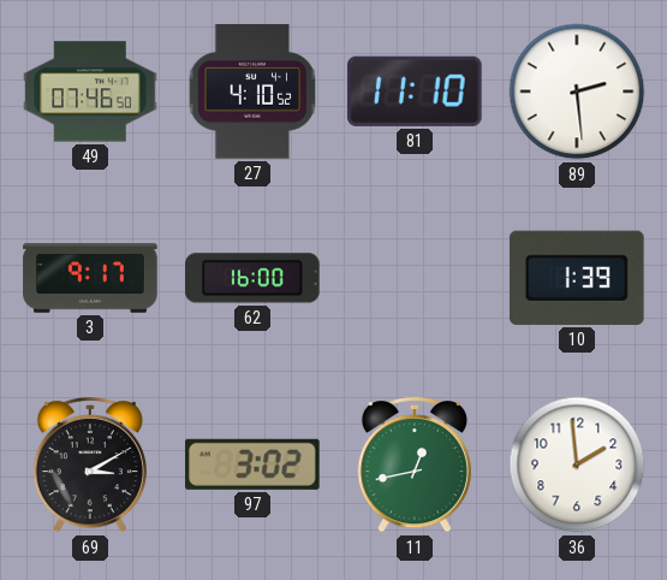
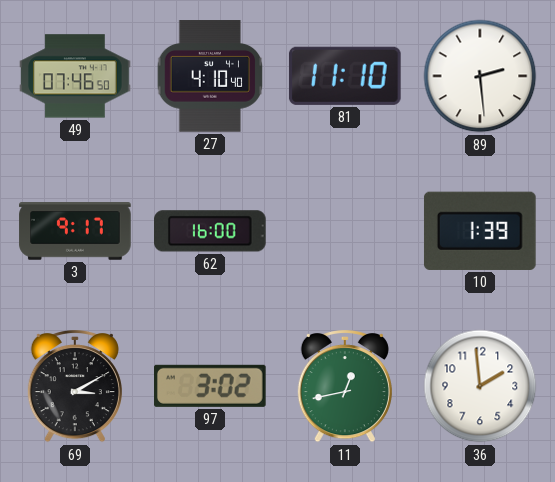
27: 4:10:52 -> 4:10:40 (210, 76)
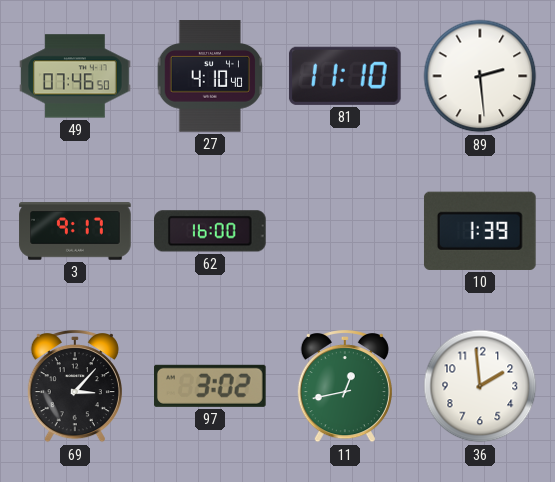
69: 3:10 -> 3:07 (75, 387)
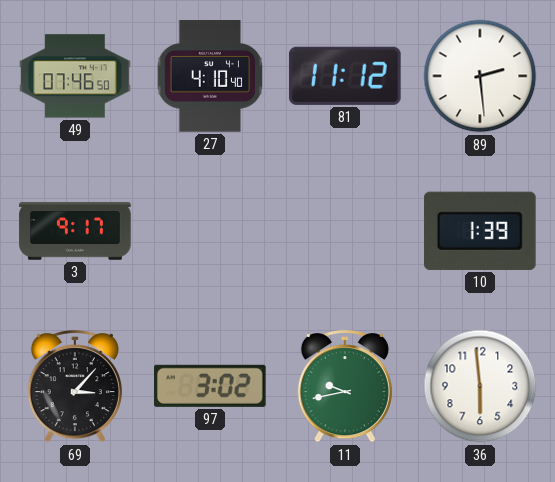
81: 11:10 -> 11:12 (345, 76)
62: 16:00 -> none (211, 231)
11: 12:43 -> 9:43 (345, 387)
36: 1:59 -> 5:59 (480, 386)
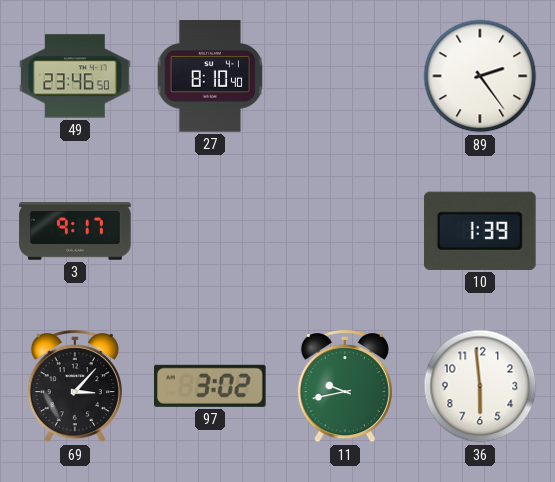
49: 07:46 -> 23:46 (75, 76)
27: 4:10 -> 8:10 (210, 76)
81: 11:12 -> none (345, 76)
89: 2:29 -> 2:24 (480, 76)
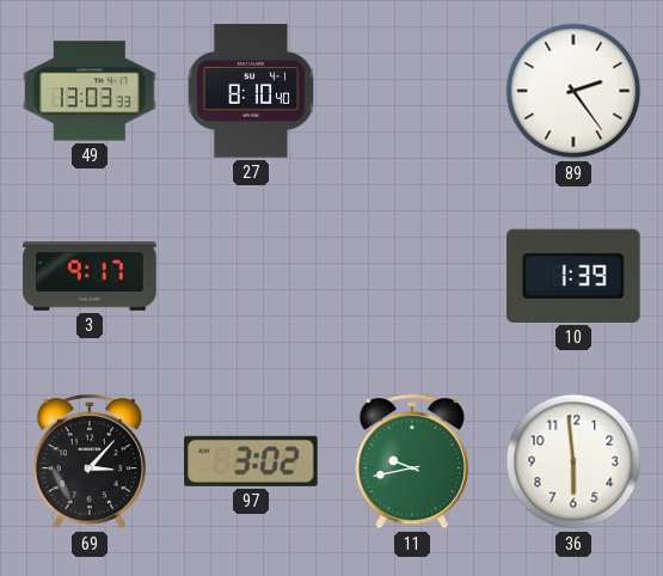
49: 23:46 -> 13:03 (90, 91)
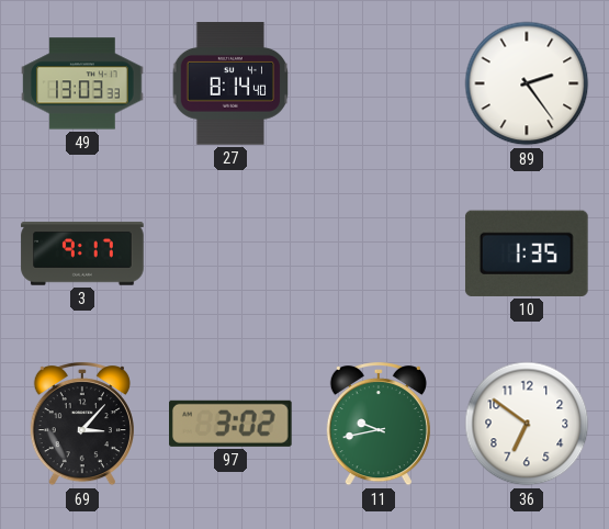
27: 8:10 -> 8:14 (230, 83)
10: 1:39 -> 1:35 (527, 254)
36: 5:59 -> 6:51 (527, 424)
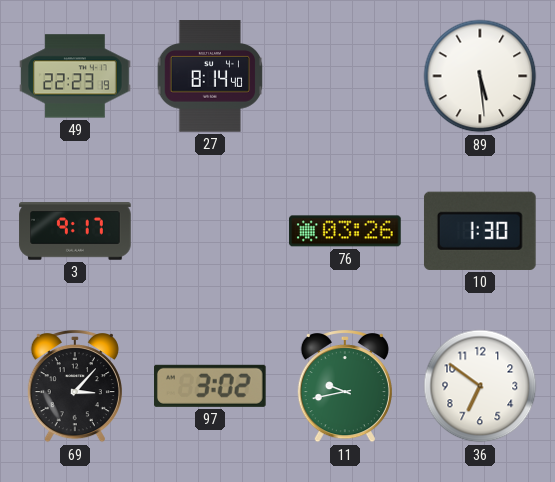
49: 13:03 -> 22:23 (75, 76)
89: 2:24 -> 5:29 (480, 76)
76: none -> 03:26 (345, 231)
10: 1:35 -> 1:30 (480, 231)
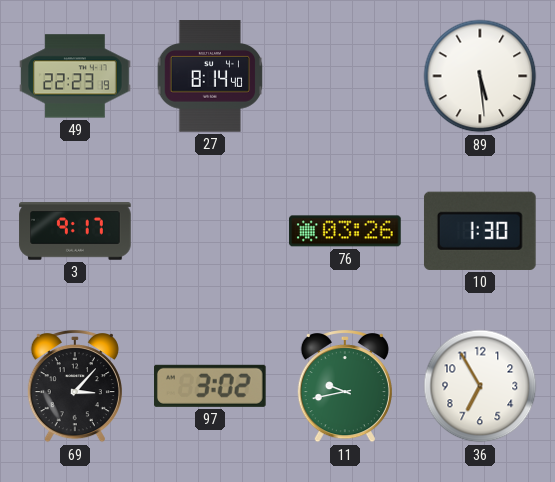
36: 6:51 -> 6:55 (480, 386)
